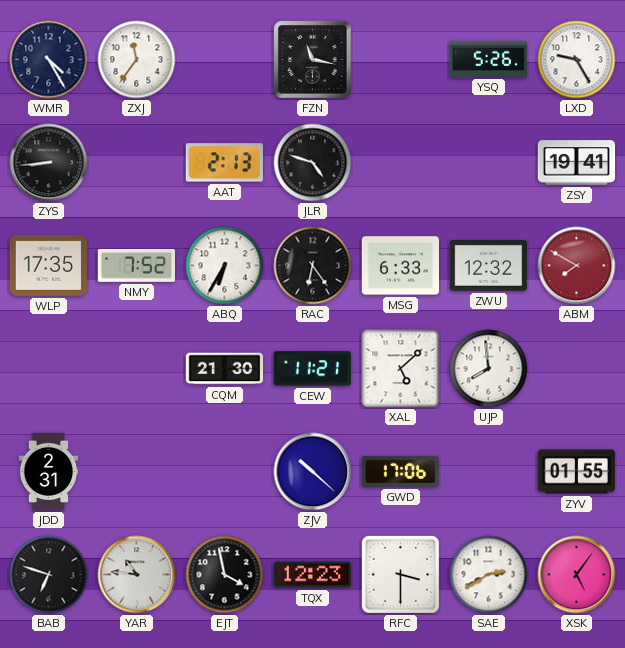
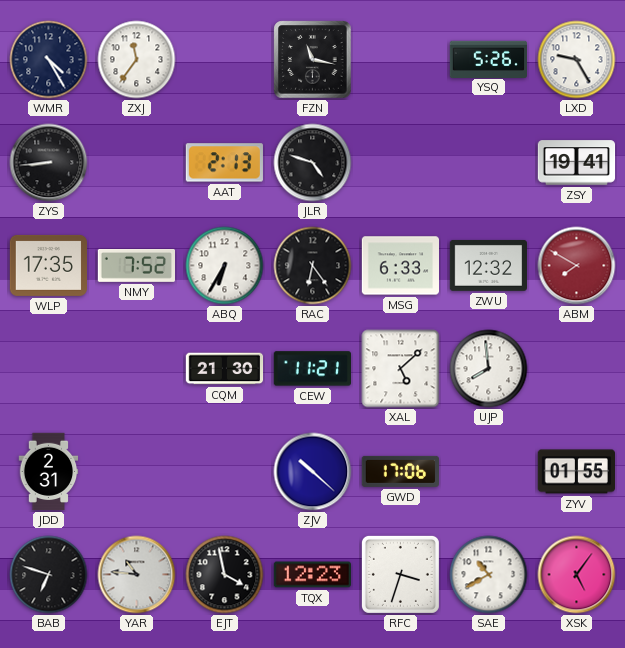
RFC: 3:30 -> 3:33 (400, 574)
SAE: 2:40 -> 10:40 (489, 575)
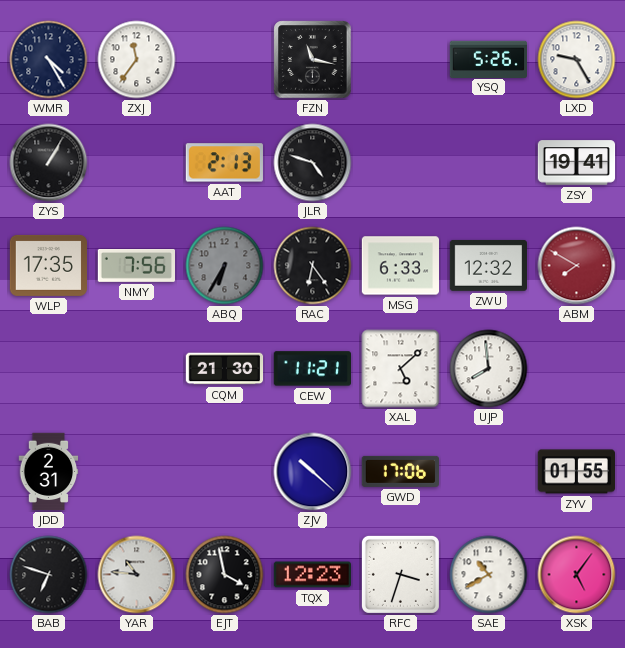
ZYS: 8:44 -> 1:05 (49, 163)
NMY: 7:52 -> 7:56 (136, 266)
ABQ dial: white -> grey (225, 266)
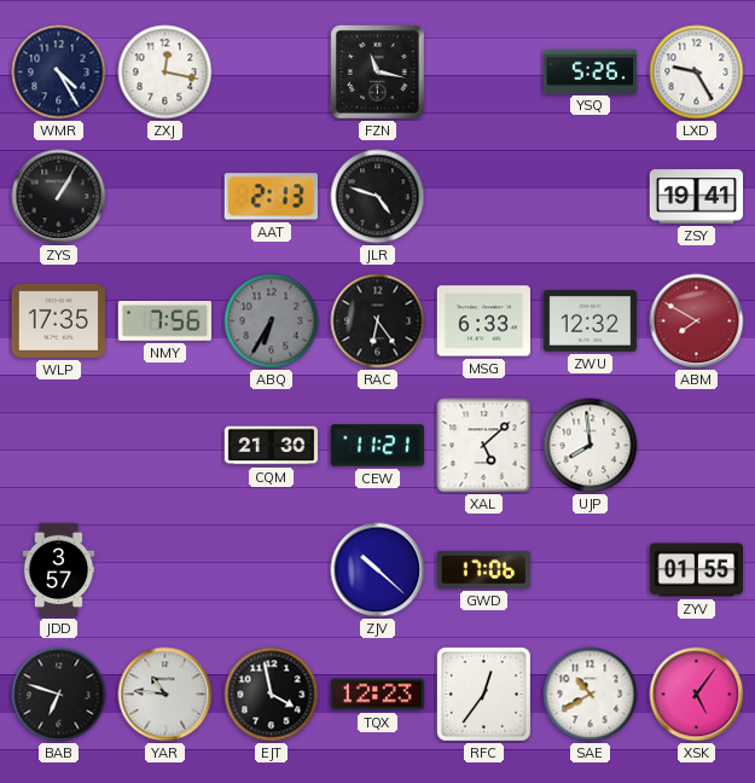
ZXJ: 11:36 -> 12:17 (165, 72)
JDD: 2:31 -> 3:57 (59, 570)
RFC: 3:33 -> 12:36 (483, 694)
